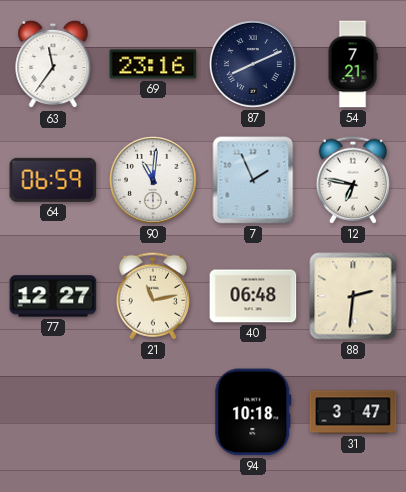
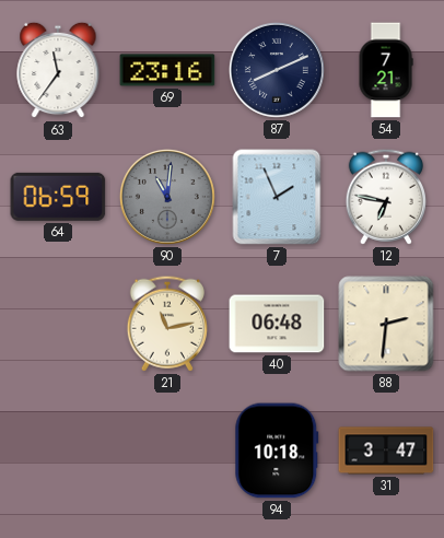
90 dial: white -> grey (167, 197)
77: 12:27 -> none (53, 296)
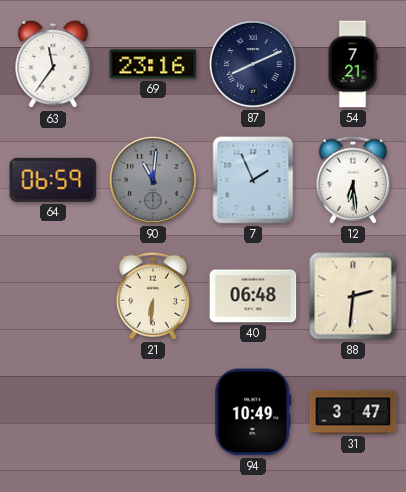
12: 6:47 -> 6:29 (353, 180)
21: 11:13 -> 6:31 (153, 296)
94: 10:18 -> 10:49 (253, 412)
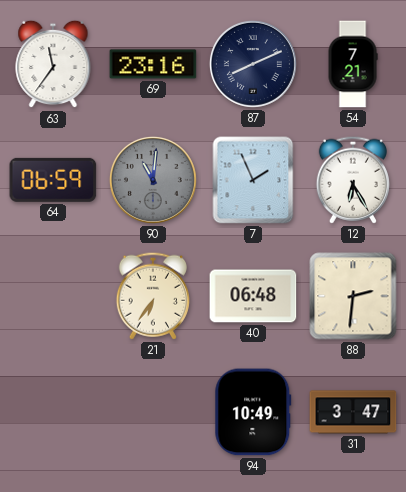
12: 6:29 -> 6:25 (353, 180)
21: 6:31 -> 6:36 (153, 296)
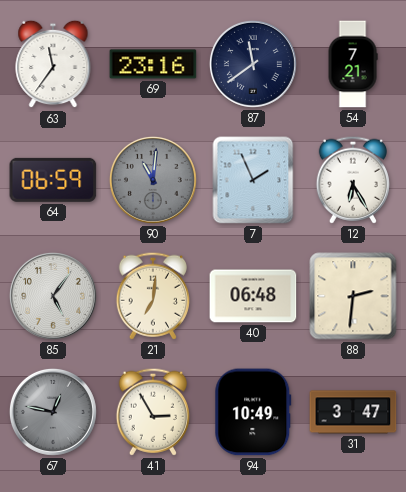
87: 8:11 -> 11:39 (253, 64)
85: none -> 5:06 (53, 296)
21: 6:36 -> 7:01 (153, 296)
67: none -> 12:47 (53, 412)
41: none -> 2:55 (153, 412)
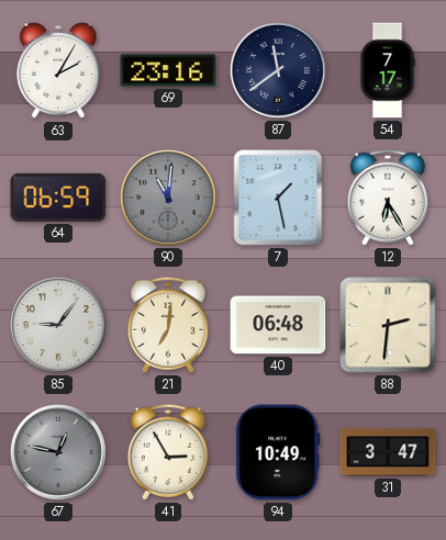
63: 11:36 -> 2:05 (58, 70)
54: 7:21 -> 7:17 (388, 70)
7: 1:56 -> 1:28 (278, 198)
85: 5:06 -> 9:06 (58, 325)
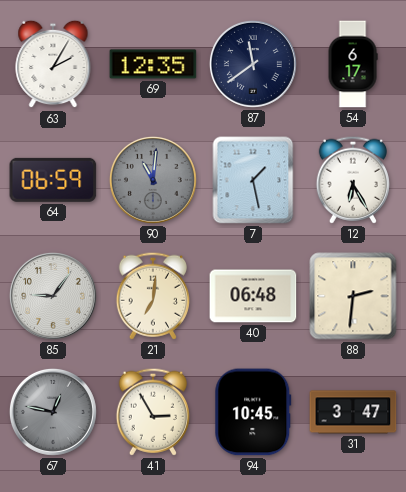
69: 23:16 -> 12:35 (153, 64)
54: 7:17 -> 6:17 (353, 64)
94: 10:49 -> 10:45 (253, 412)
